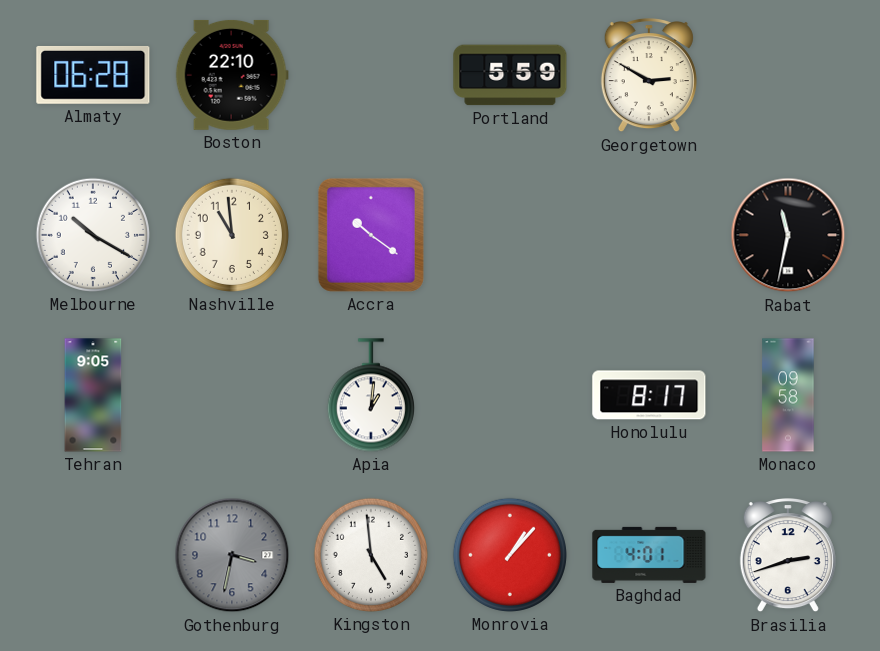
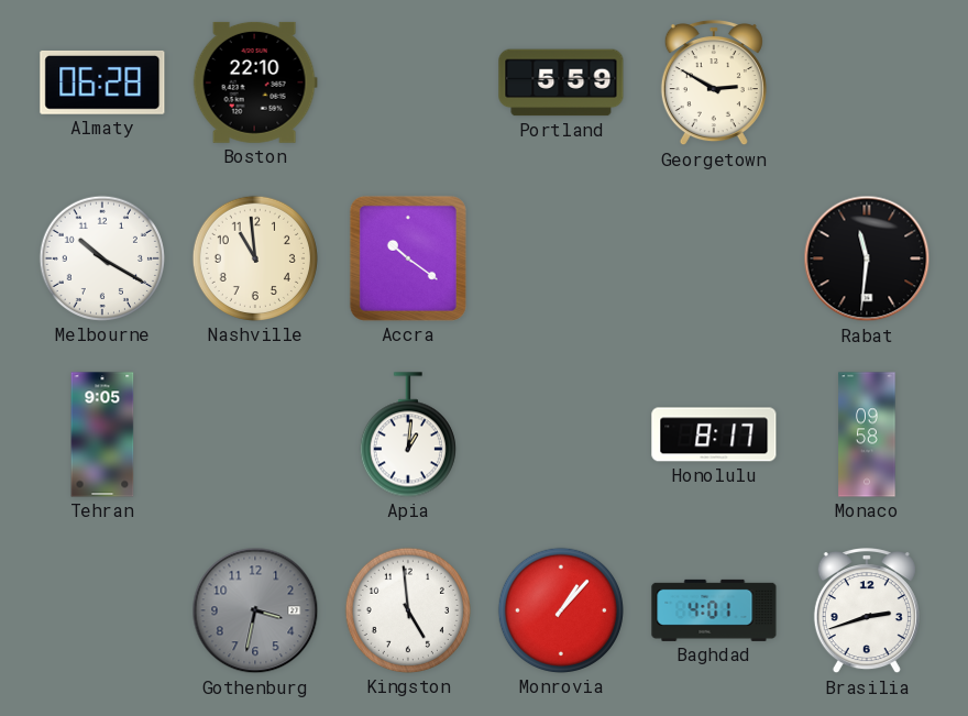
Rabat: 11:32 -> 11:31 (867, 258)
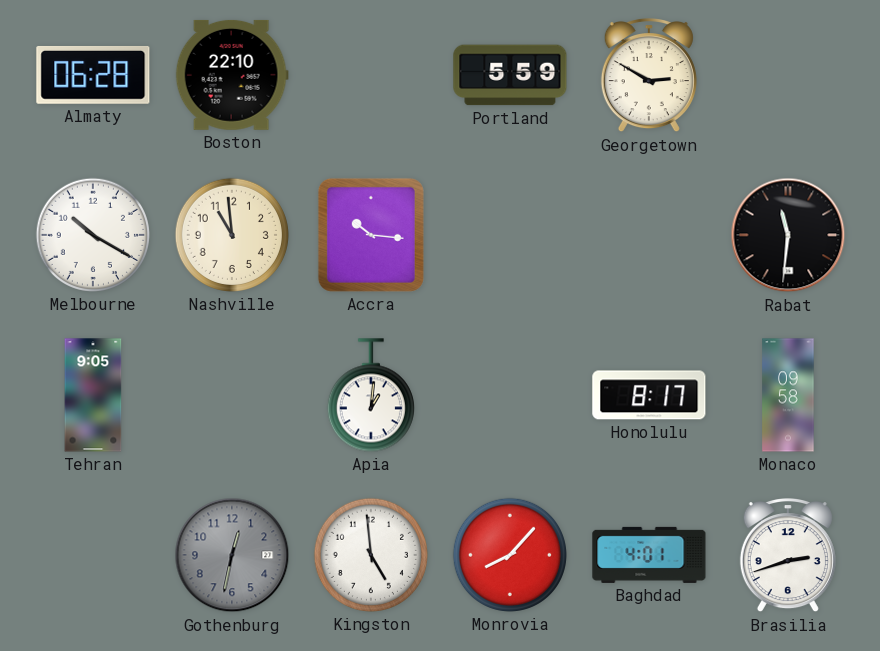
Accra: 10:21 -> 10:16 (371, 235)
Gothenburg: 3:32 -> 12:32 (232, 555)
Monrovia: 1:07 -> 8:07 (510, 555)
